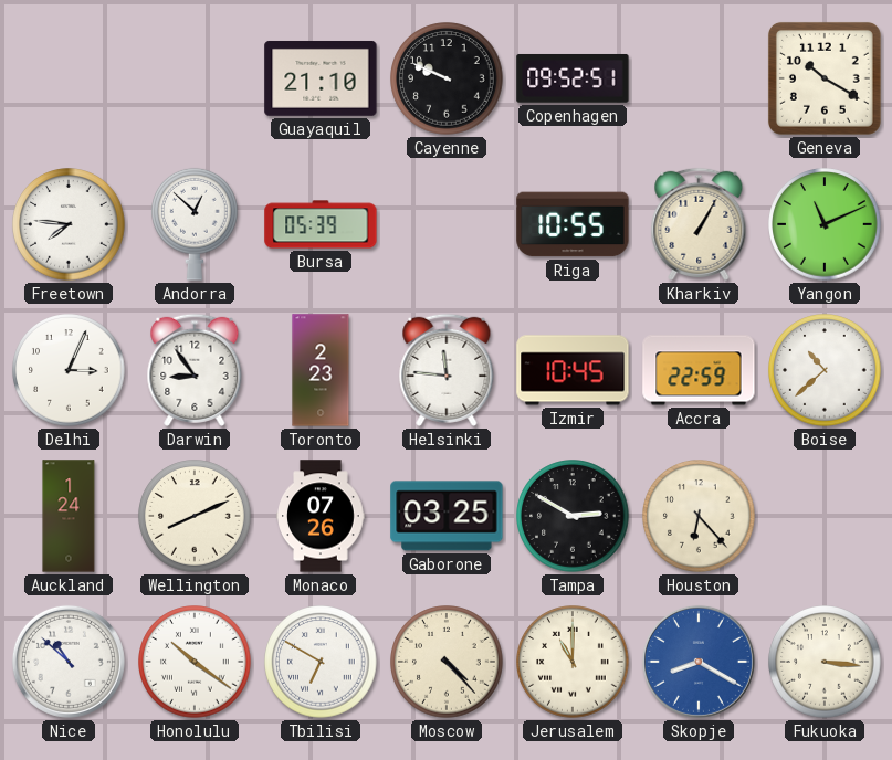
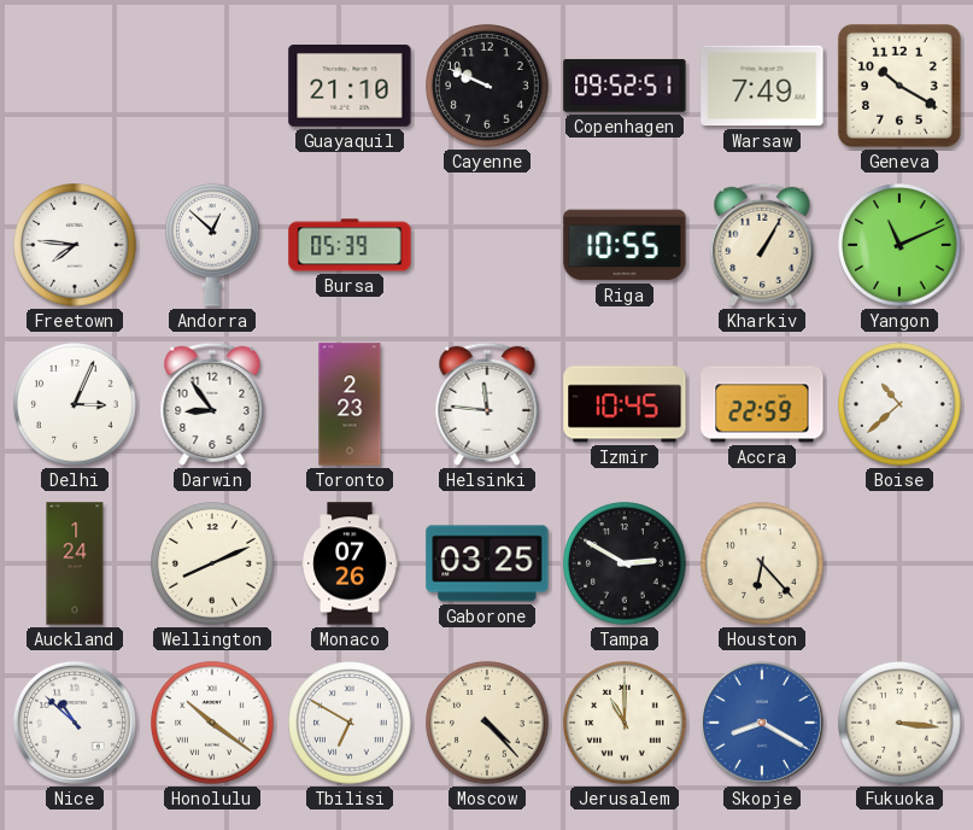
Warsaw: none -> 7:49 (762, 86)
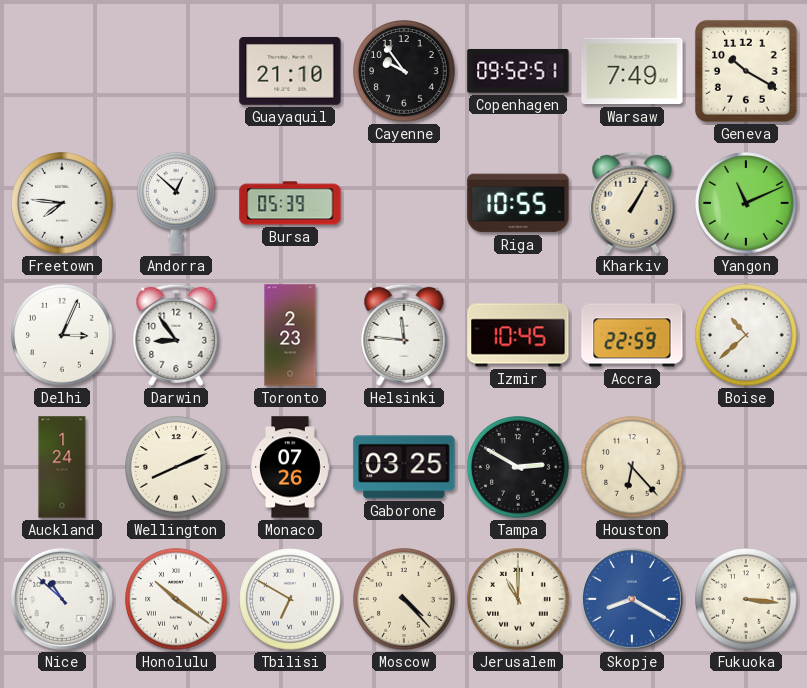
Cayenne: 9:49 -> 9:54 (404, 71)
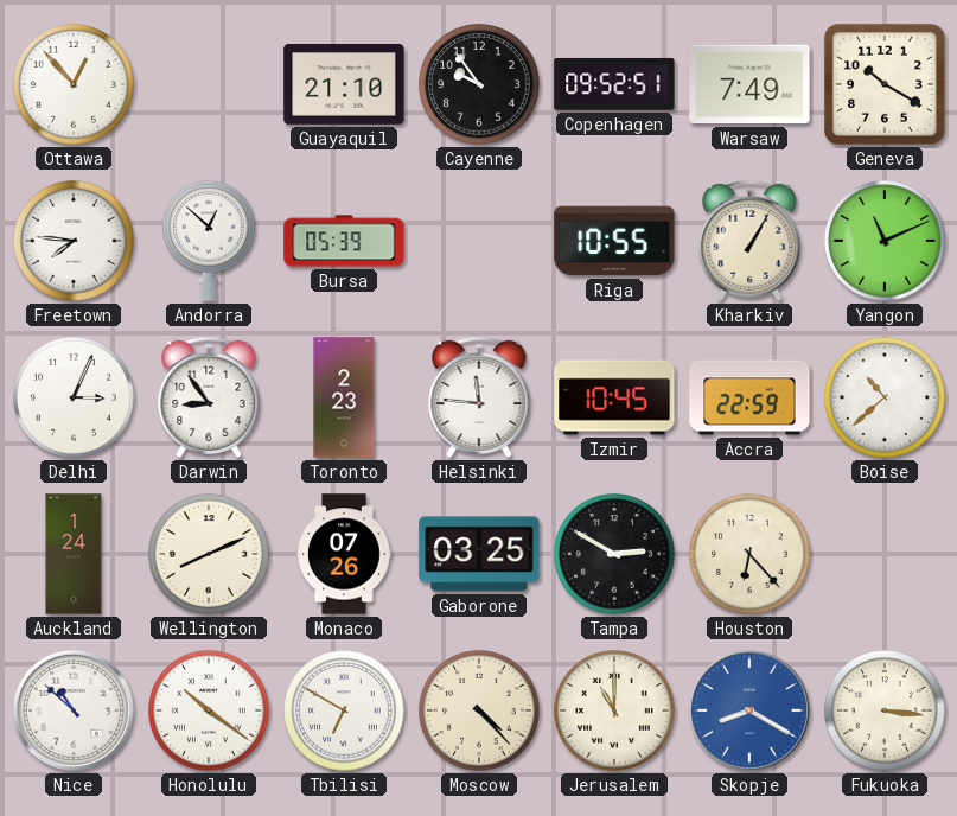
Ottawa: none -> 12:53 (74, 84)
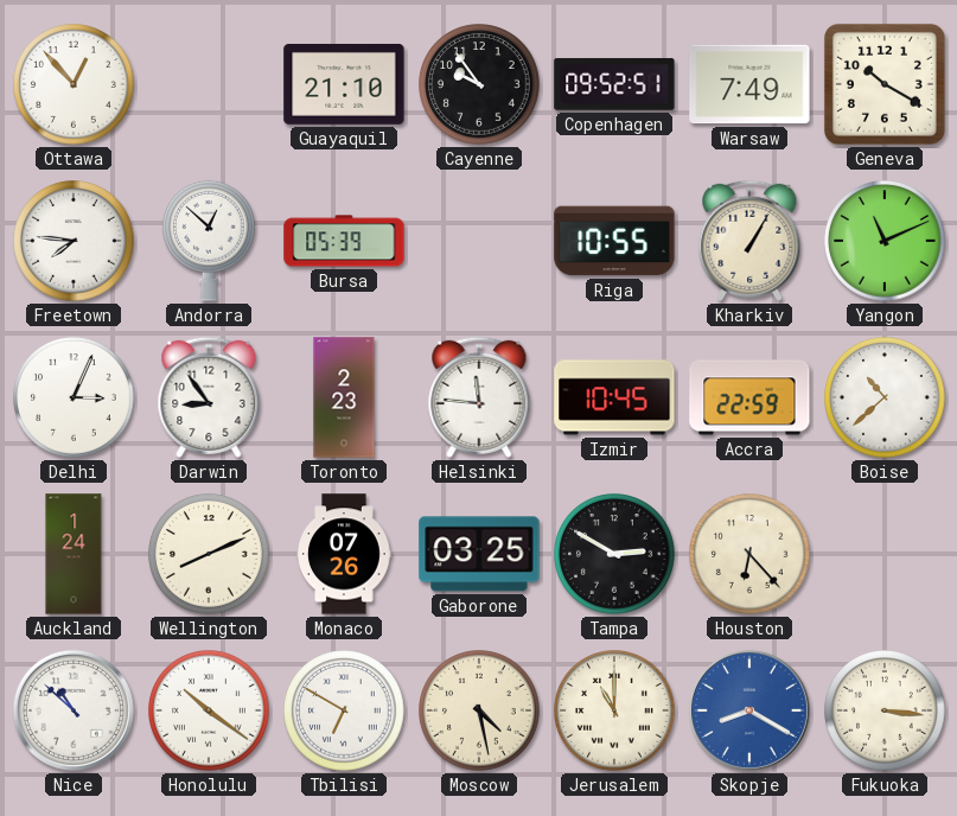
Moscow: 4:23 -> 4:28 (479, 710)
